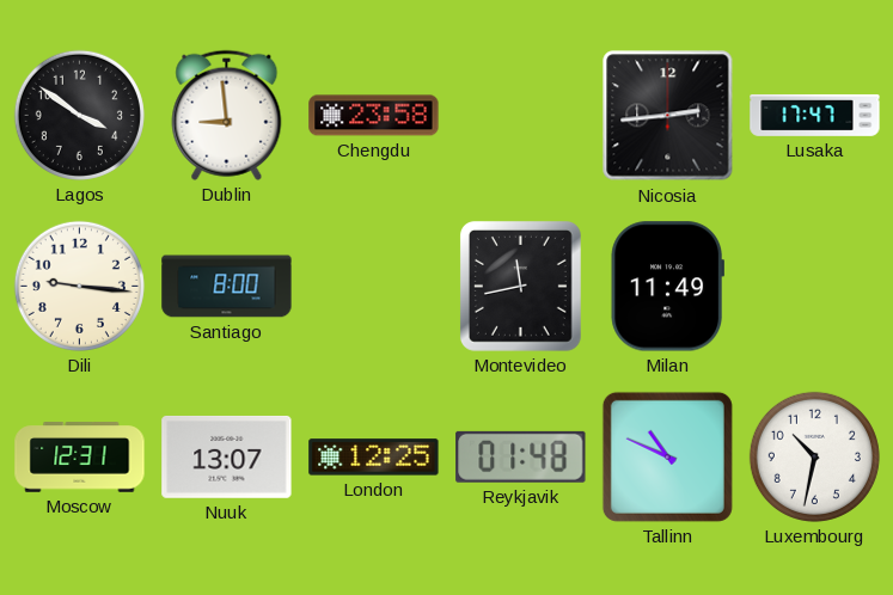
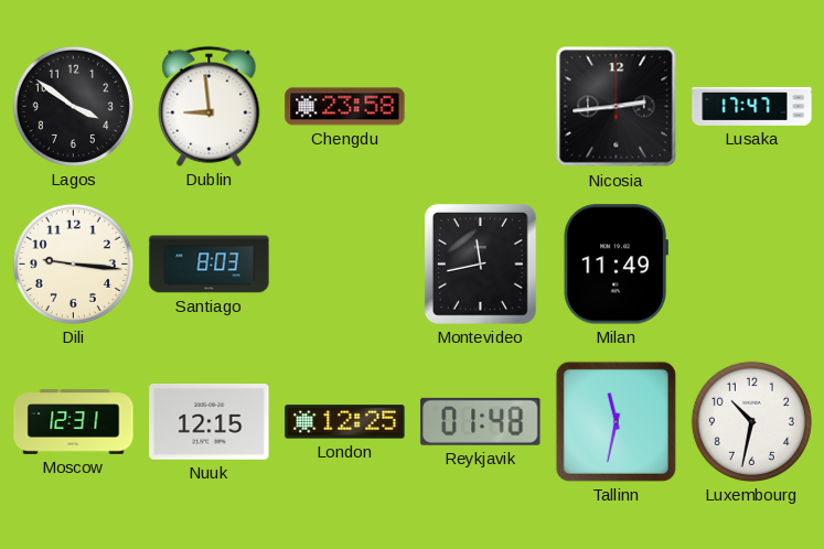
Santiago: 8:00 -> 8:03 (210, 265)
Nuuk: 13:07 -> 12:15 (210, 421)
Tallinn: 10:49 -> 11:32 (616, 421)
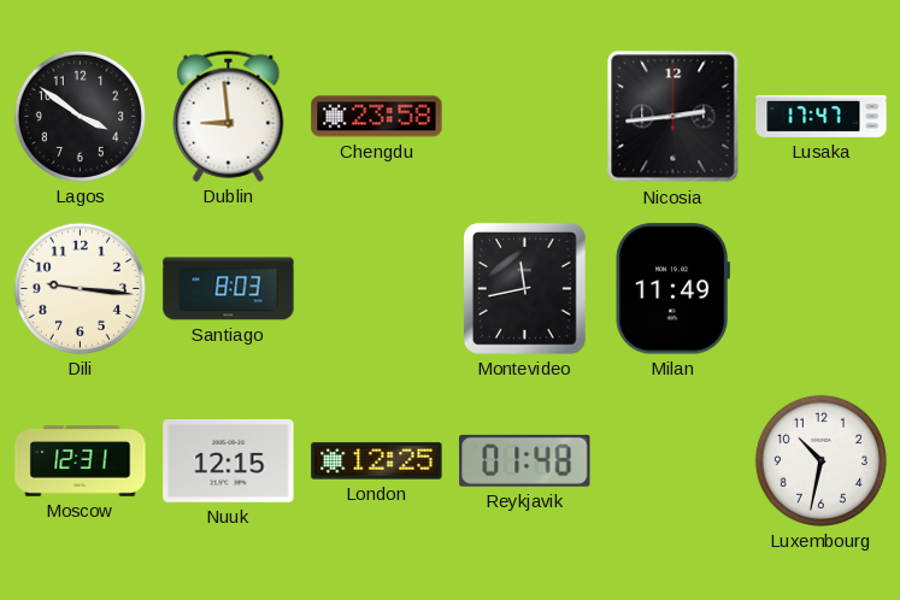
Tallinn: 11:32 -> none (616, 421)
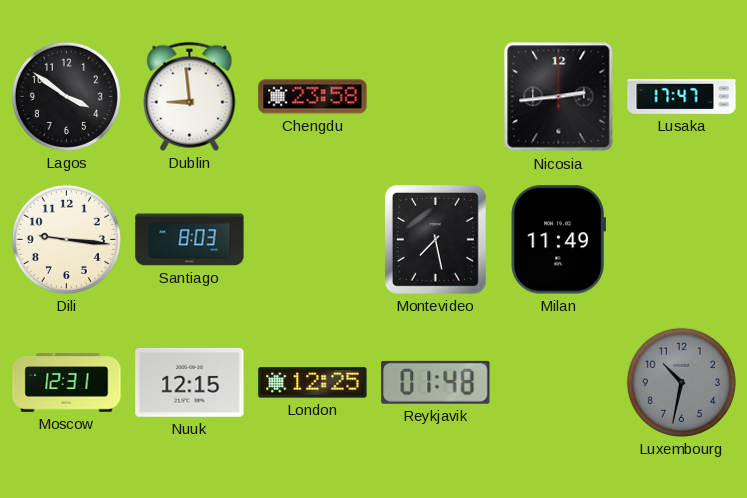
Montevideo: 11:43 -> 7:28 (435, 239)
Luxembourg dial: white -> grey (681, 382)
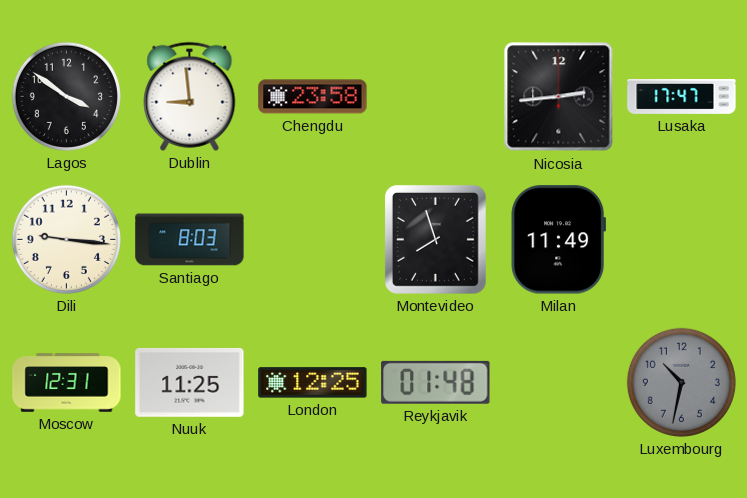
Montevideo: 7:28 -> 7:57 (435, 239)
Nuuk: 12:15 -> 11:25 (190, 382)
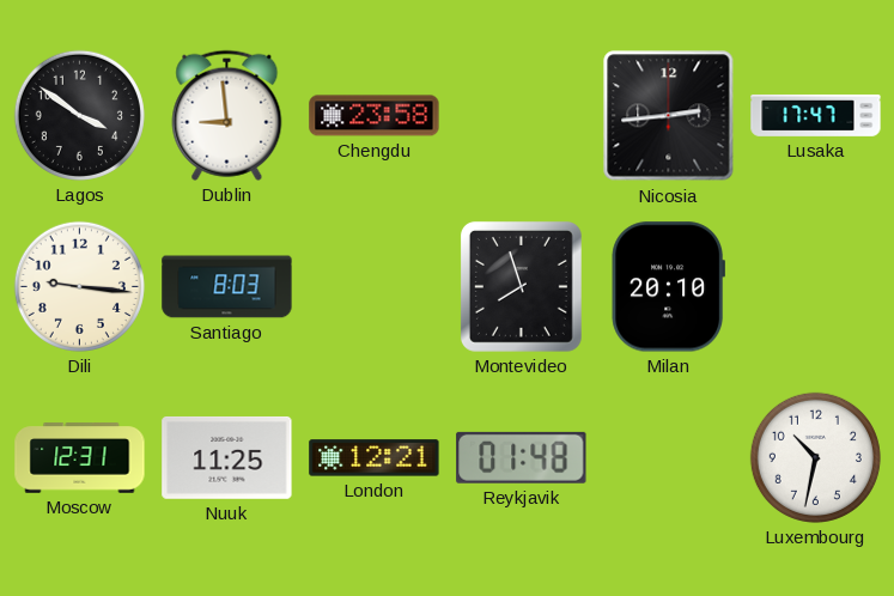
Milan: 11:49 -> 20:10 (668, 287)
London: 12:25 -> 12:21 (375, 458)
Luxembourg dial: grey -> white (815, 457)
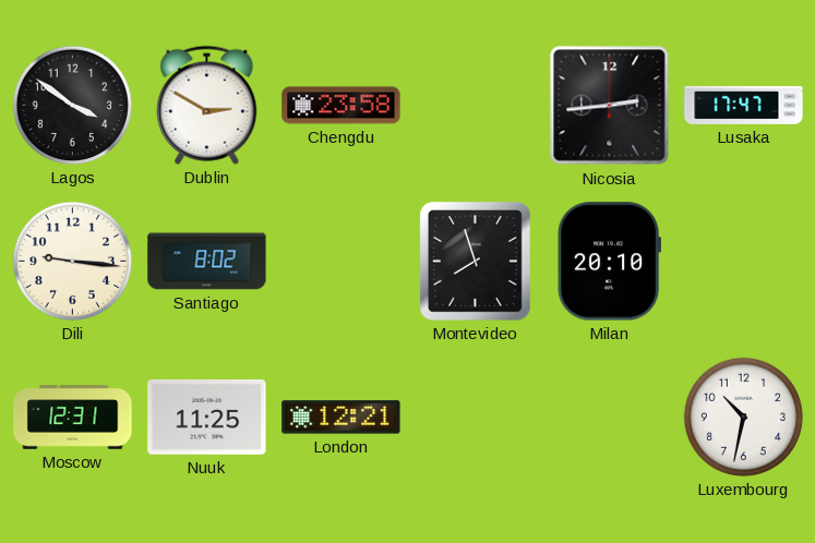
Dublin: 8:59 -> 2:50 (207, 105)
Santiago: 8:03 -> 8:02 (207, 262)
Reykjavik: 01:48 -> none (522, 457)
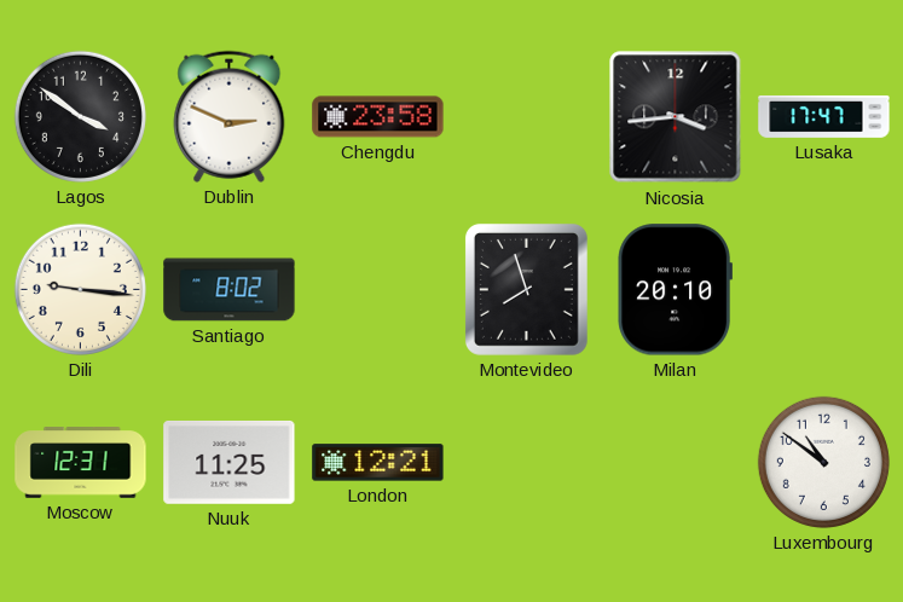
Dublin: 2:50 -> 2:49 (230, 116)
Nicosia: 2:44 -> 3:44 (676, 117)
Luxembourg: 10:32 -> 10:51 (823, 462)
